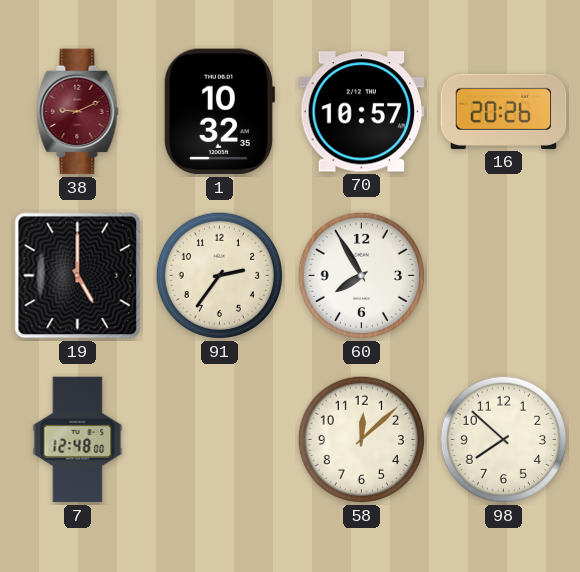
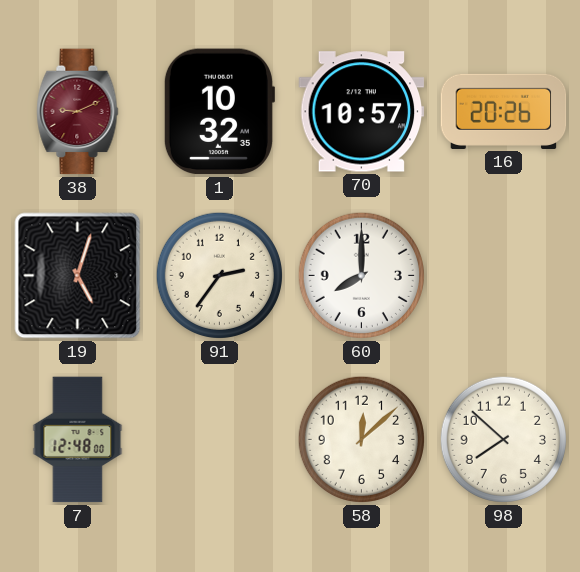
19: 5:00 -> 5:03 (78, 276)
60: 7:55 -> 8:00 (361, 275)
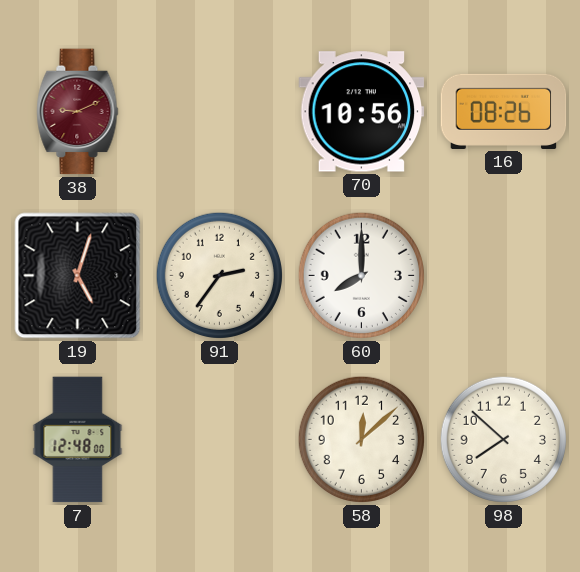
1: 10:32 -> none (219, 112)
70: 10:57 -> 10:56 (362, 112)
16: 20:26 -> 08:26 (504, 111)
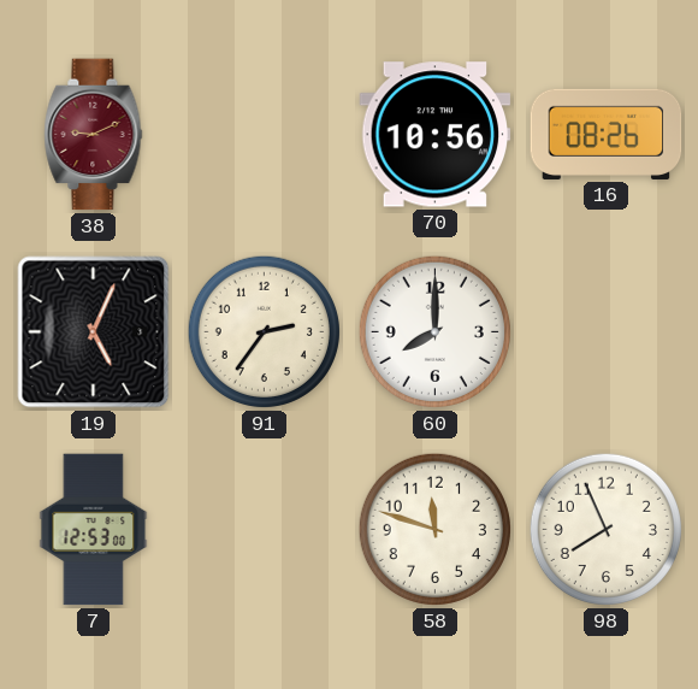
19: 5:03 -> 5:04 (94, 332)
7: 12:48 -> 12:53 (94, 530)
58: 12:08 -> 11:48 (434, 529)
98: 7:52 -> 7:56 (605, 529)
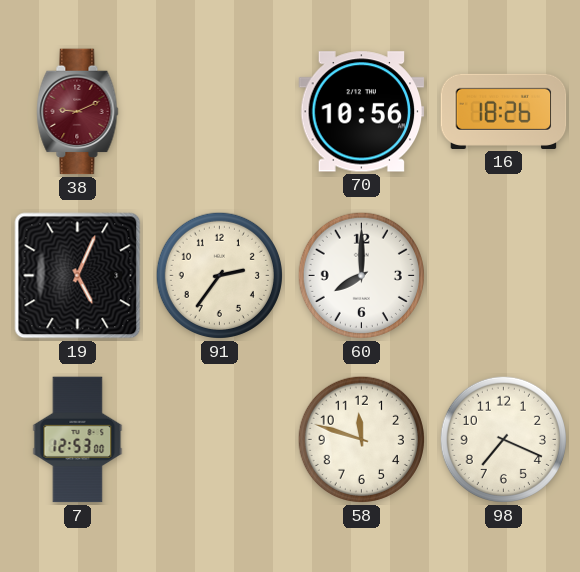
16: 08:26 -> 18:26 (504, 111)
98: 7:56 -> 7:19 (503, 439)
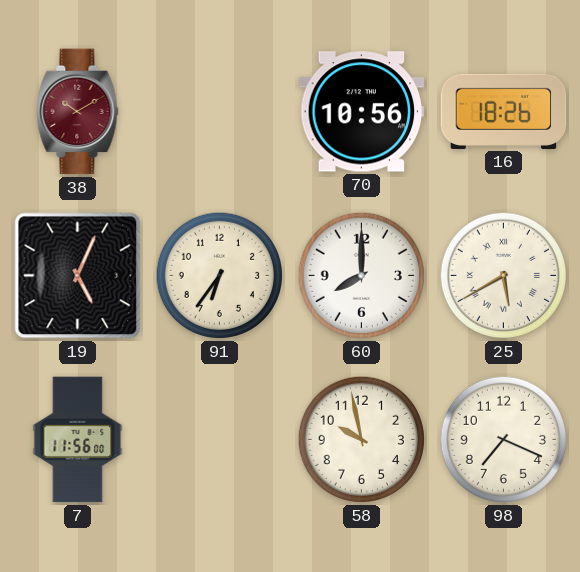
38: 9:11 -> 10:10 (78, 112)
91: 2:36 -> 6:36 (219, 275)
25: none -> 5:40 (503, 275)
7: 12:53 -> 11:56 (78, 440)
58: 11:48 -> 9:58 (361, 439)
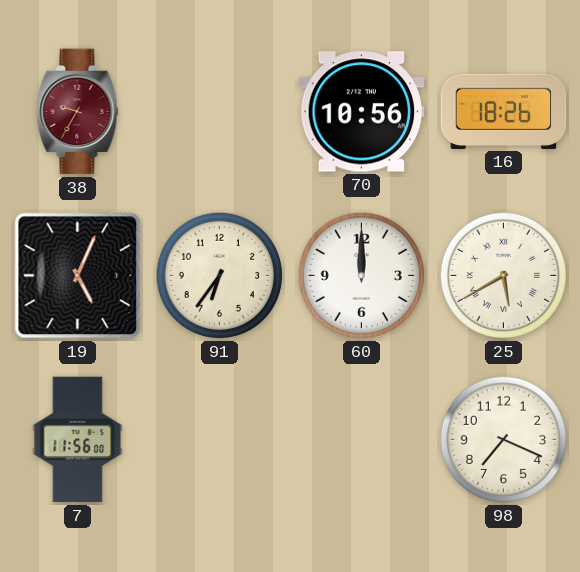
38: 10:10 -> 9:35 (78, 112)
60: 8:00 -> 12:00 (361, 275)
58: 9:58 -> none (361, 439)
